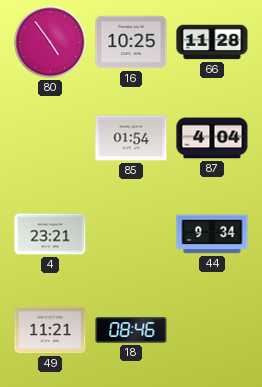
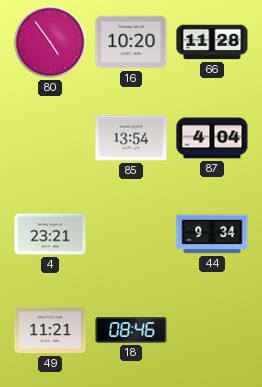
16: 10:25 -> 10:20 (131, 42)
85: 01:54 -> 13:54 (131, 138)
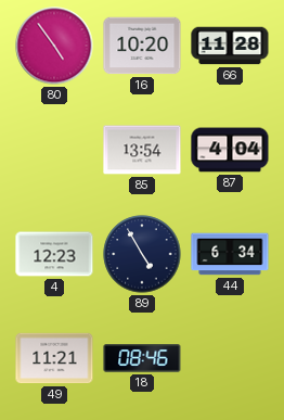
4: 23:21 -> 12:23 (54, 254)
89: none -> 4:55 (142, 254)
44: 9:34 -> 6:34 (230, 254)
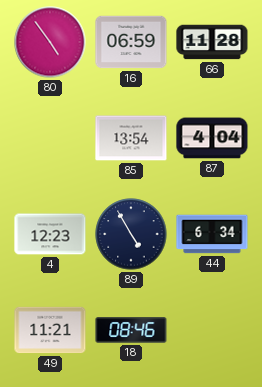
16: 10:20 -> 06:59 (131, 42)
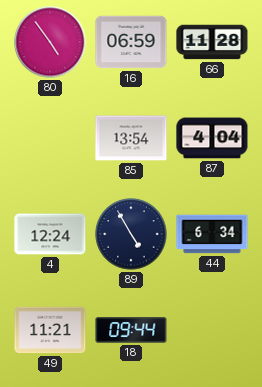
4: 12:23 -> 12:24 (50, 234)
18: 08:46 -> 09:44 (131, 330)
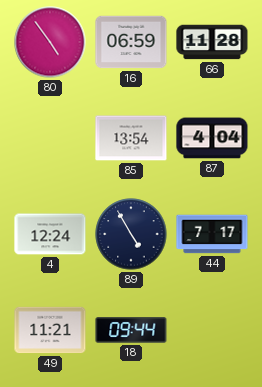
44: 6:34 -> 7:17 (212, 234)
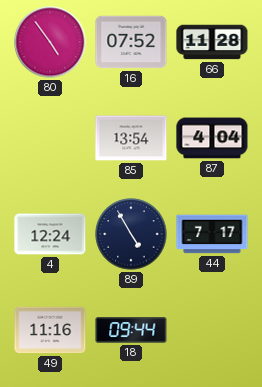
16: 06:59 -> 07:52 (131, 42)
49: 11:21 -> 11:16 (50, 330)
